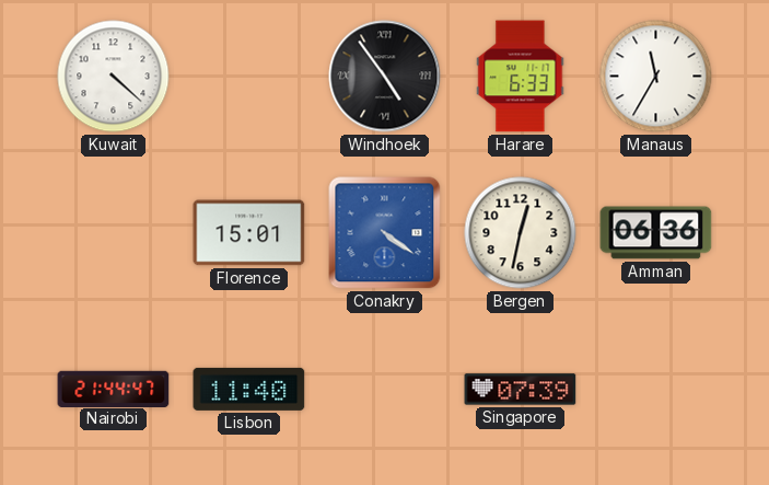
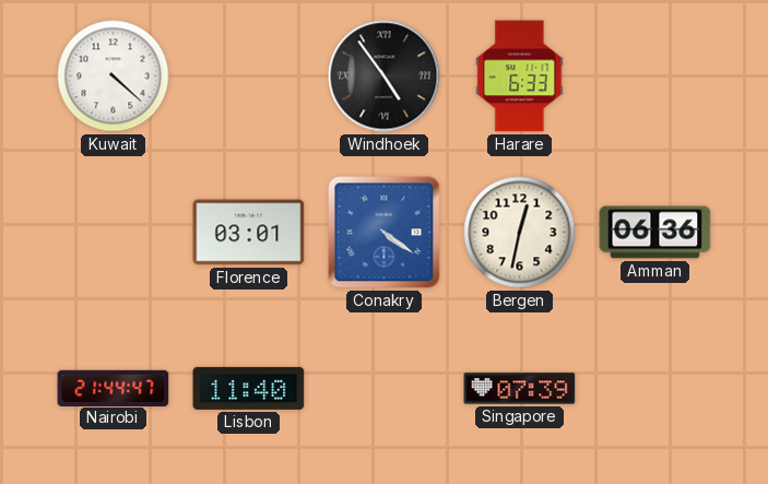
Manaus: 11:35 -> none (656, 77)
Florence: 15:01 -> 03:01 (249, 233)
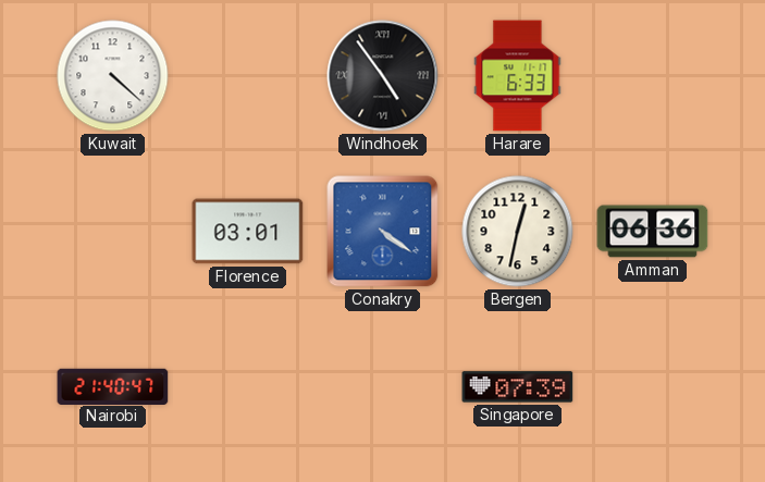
Nairobi: 21:44 -> 21:40 (113, 386)
Lisbon: 11:40 -> none (249, 388)
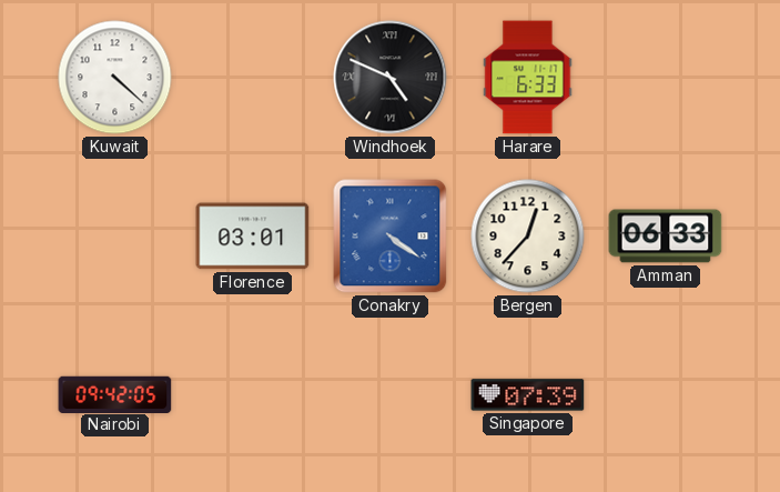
Windhoek: 4:54 -> 4:49 (391, 78)
Bergen: 12:32 -> 12:37 (528, 237)
Amman: 06:36 -> 06:33 (666, 237)
Nairobi: 21:40 -> 09:42 (115, 394)
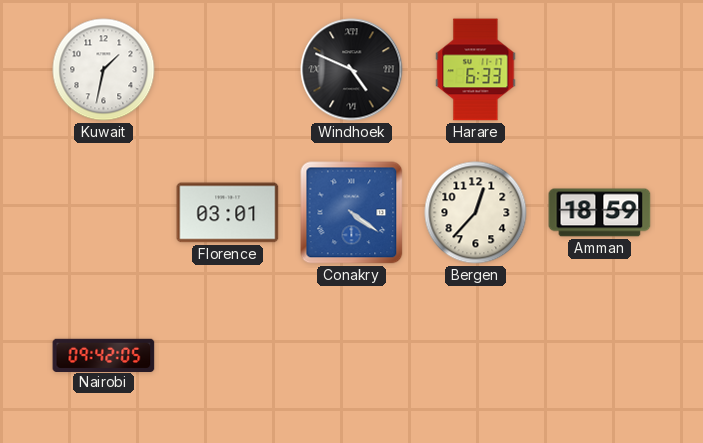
Kuwait: 4:22 -> 1:32 (104, 70)
Amman: 06:33 -> 18:59 (600, 213)
Singapore: 07:39 -> none (528, 395)
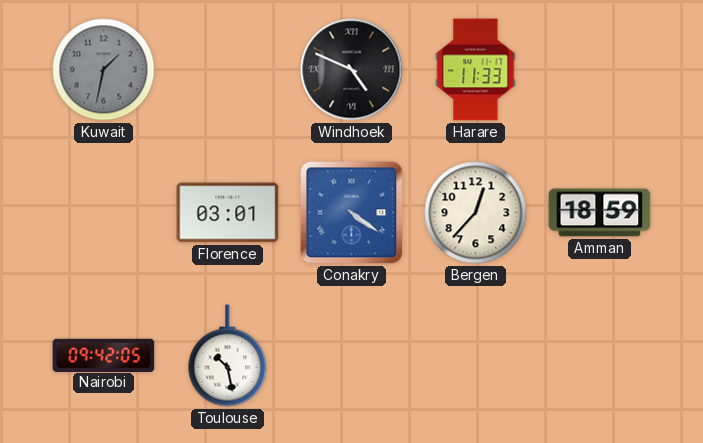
Kuwait dial: white -> grey (104, 70)
Harare: 6:33 -> 11:33 (476, 70)
Toulouse: none -> 10:28 (228, 356)
